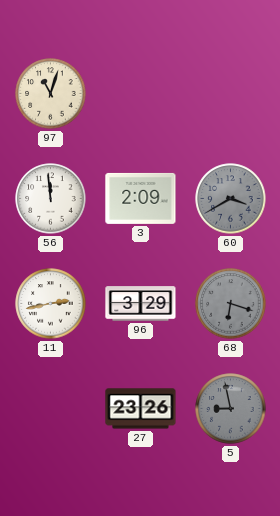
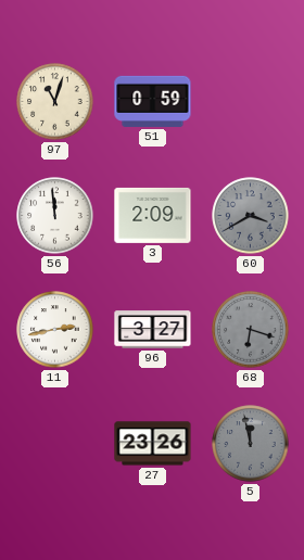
51: none -> 0:59 (153, 101)
96: 3:29 -> 3:27 (153, 330)
5: 8:58 -> 11:58 (251, 444)
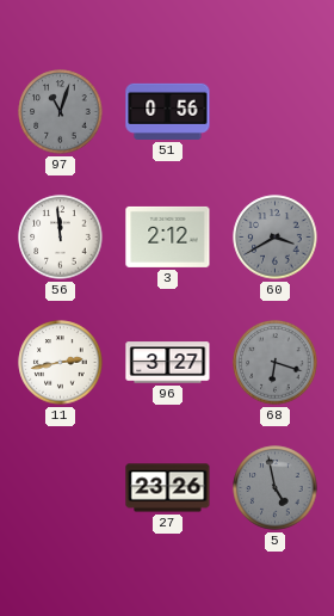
97 dial: cream -> grey (61, 112)
51: 0:59 -> 0:56 (168, 111)
3: 2:09 -> 2:12 (168, 236)
5: 11:58 -> 4:58 (276, 488)
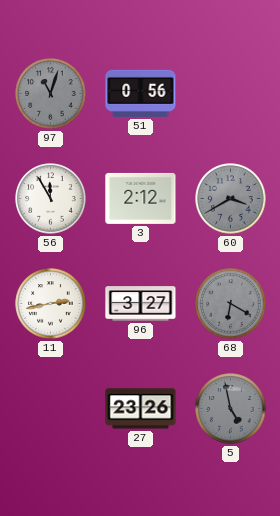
56: 11:59 -> 11:55 (51, 199)
68: 6:18 -> 6:20 (231, 304)
